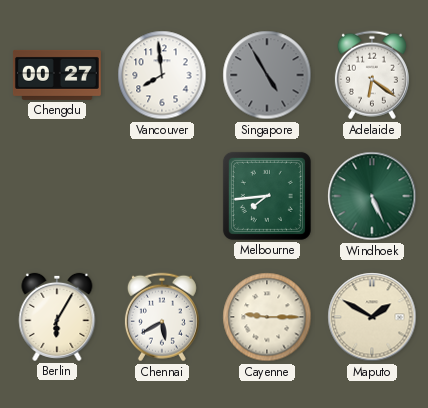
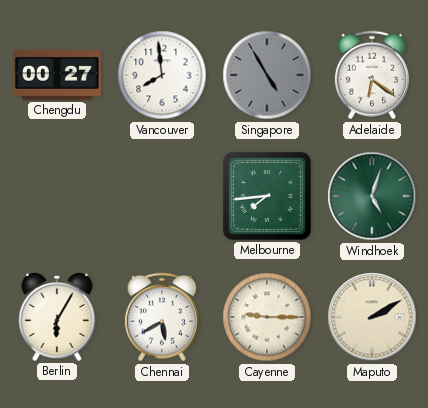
Windhoek: 5:26 -> 5:03 (372, 196)
Maputo: 1:50 -> 2:10 (372, 317)
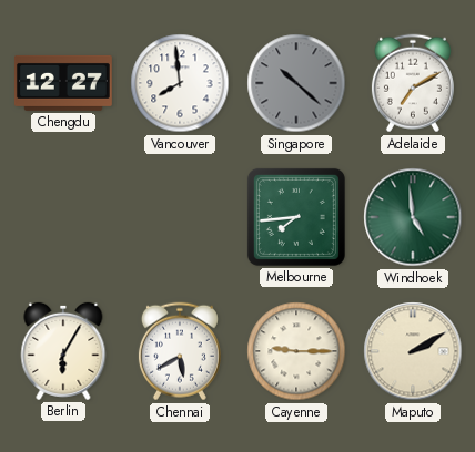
Chengdu: 00:27 -> 12:27 (63, 83)
Singapore: 4:55 -> 10:22 (296, 83)
Adelaide: 6:21 -> 7:10 (413, 83)
Windhoek: 5:03 -> 4:59 (413, 217)
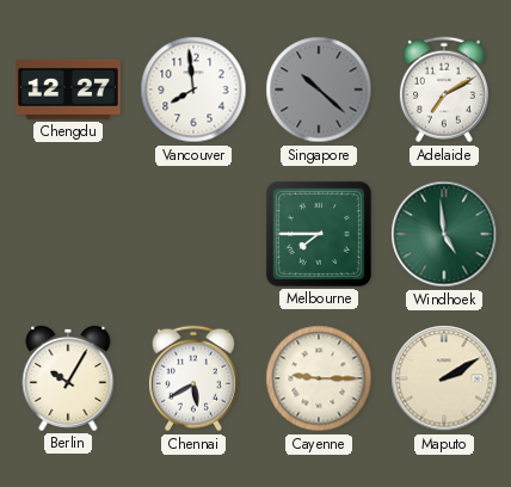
Melbourne: 7:44 -> 7:45 (319, 234)
Berlin: 6:05 -> 10:05 (68, 378)
